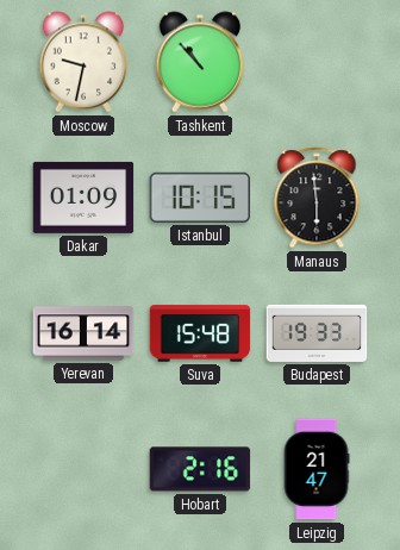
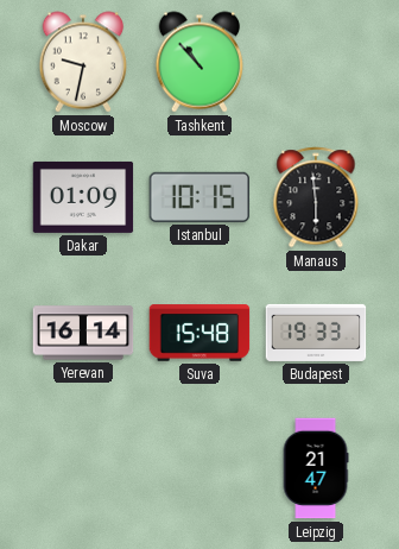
Hobart: 2:16 -> none (200, 469)
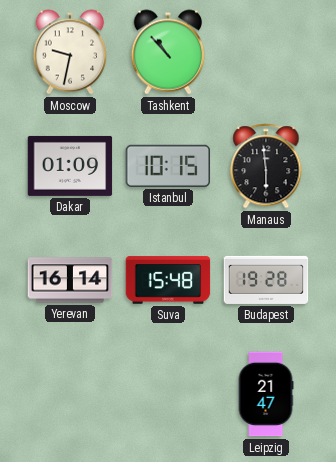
Budapest: 19:33 -> 19:28 (266, 280)
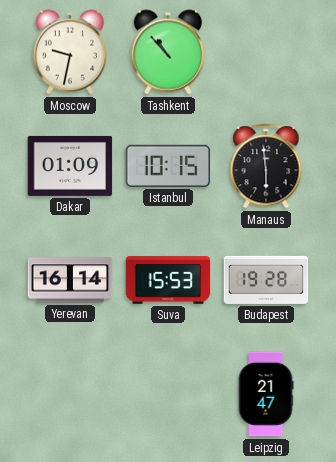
Suva: 15:48 -> 15:53 (168, 280)
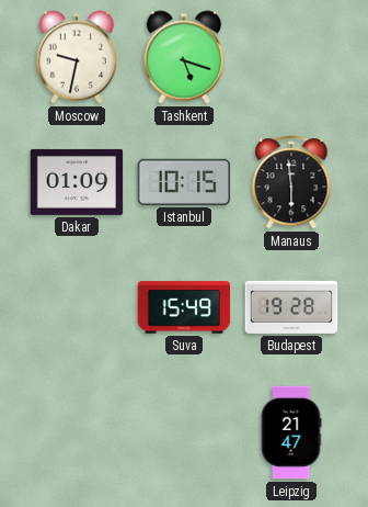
Tashkent: 10:53 -> 5:18 (184, 57)
Yerevan: 16:14 -> none (70, 280)
Suva: 15:53 -> 15:49 (184, 307)
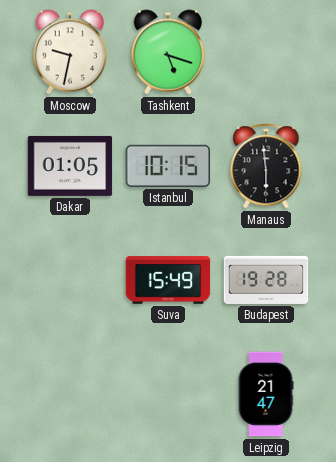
Dakar: 01:09 -> 01:05 (70, 166)
